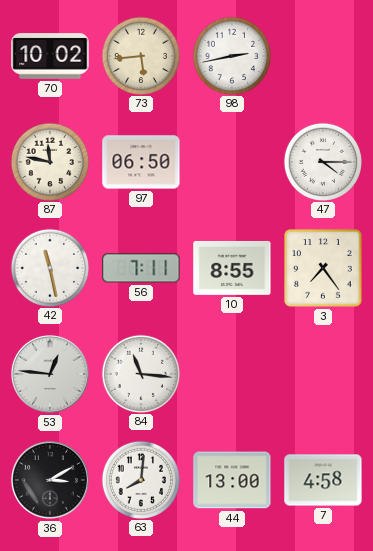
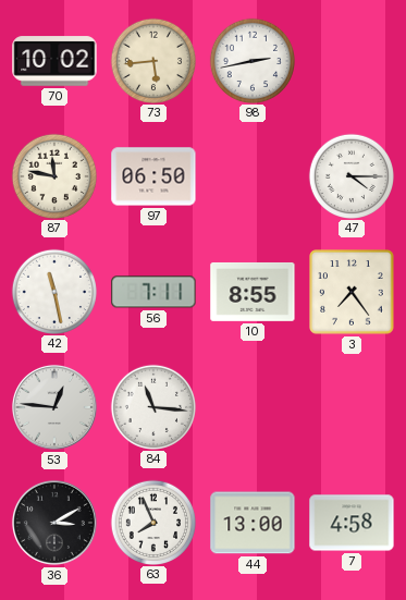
63: 8:01 -> 7:56 (152, 522)
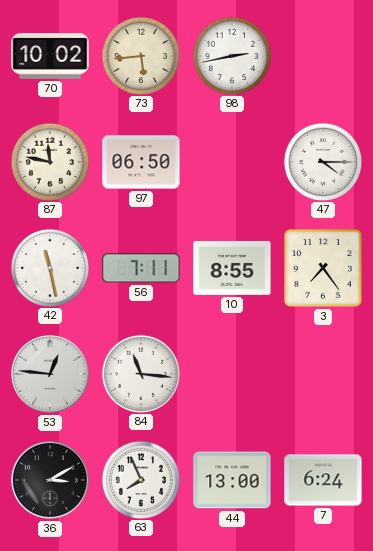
7: 4:58 -> 6:24 (323, 480)
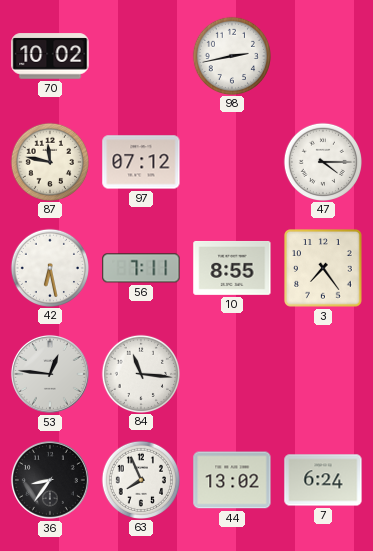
73: 5:44 -> none (140, 55)
97: 06:50 -> 07:12 (141, 162)
42: 11:28 -> 6:28 (49, 267)
36: 3:10 -> 8:36 (50, 480)
44: 13:00 -> 13:02 (232, 480)
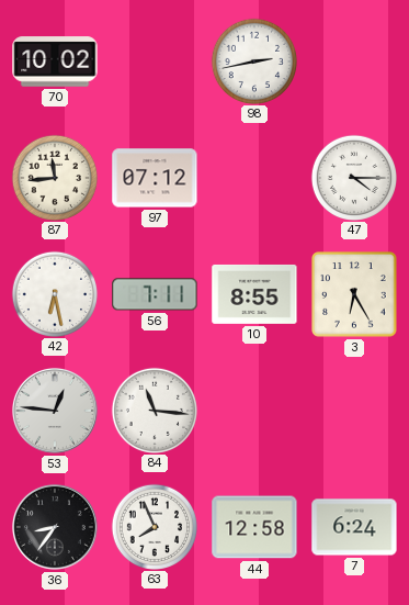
87: 11:47 -> 11:44 (54, 177)
3: 7:24 -> 6:25 (354, 294)
44: 13:02 -> 12:58 (254, 527)
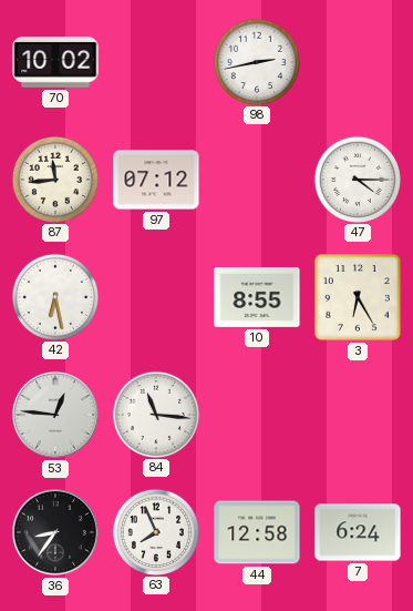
56: 7:11 -> none (155, 294)
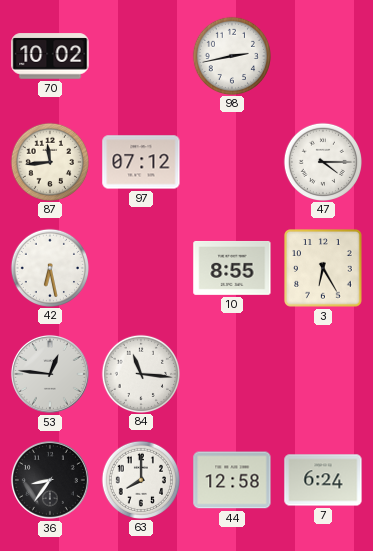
63: 7:56 -> 8:00 (140, 479)
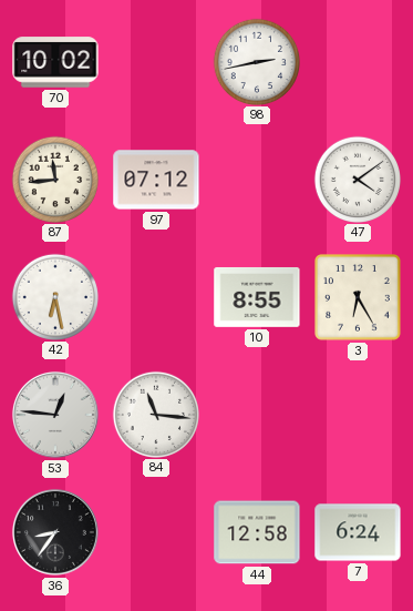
47: 4:15 -> 4:09 (357, 179)
63: 8:00 -> none (140, 479)
